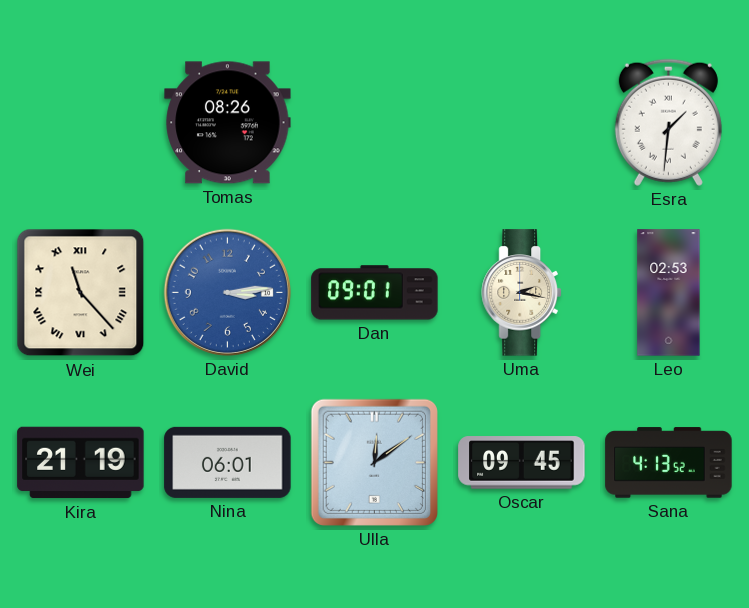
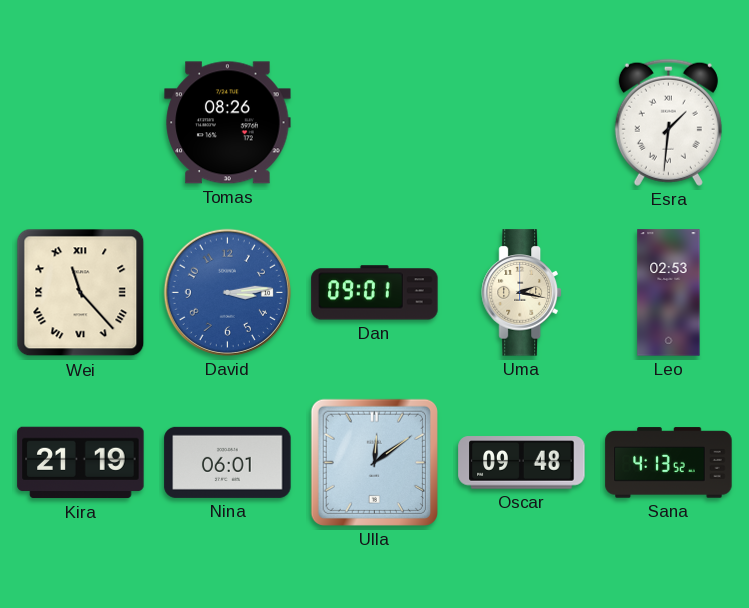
Oscar: 09:45 -> 09:48 (522, 463)
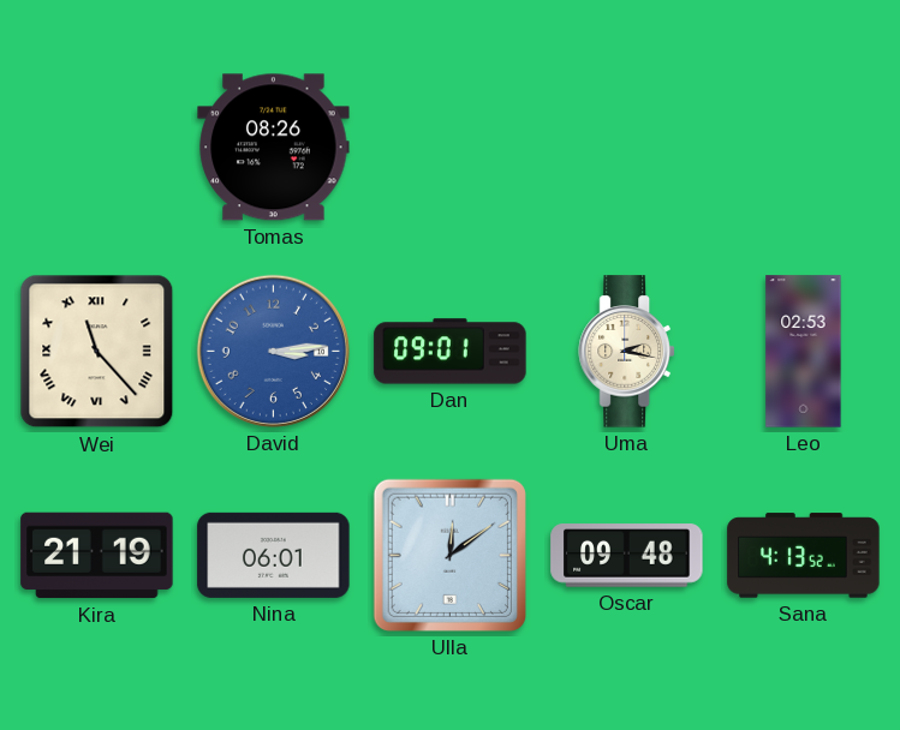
Esra: 1:31 -> none (668, 122)
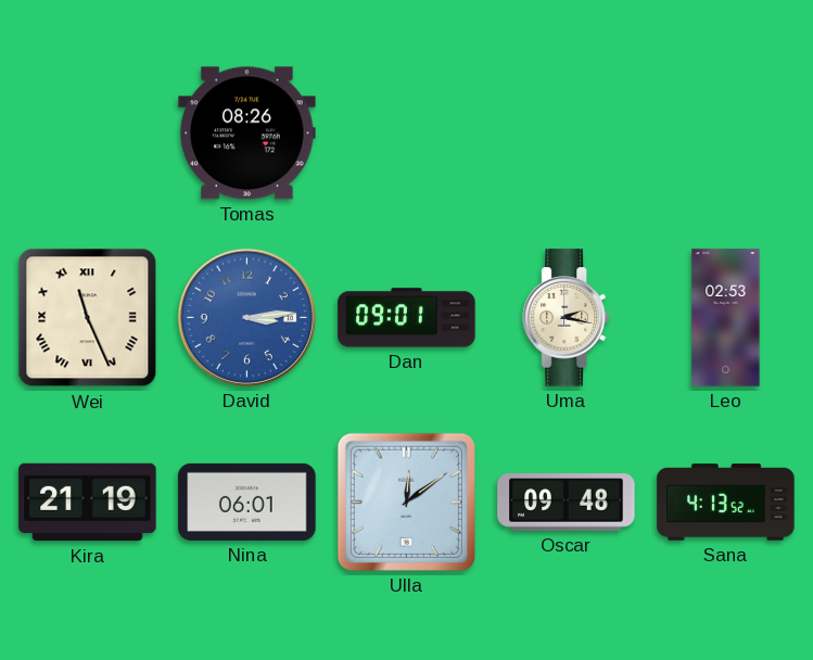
Wei: 11:23 -> 11:26 (88, 318)
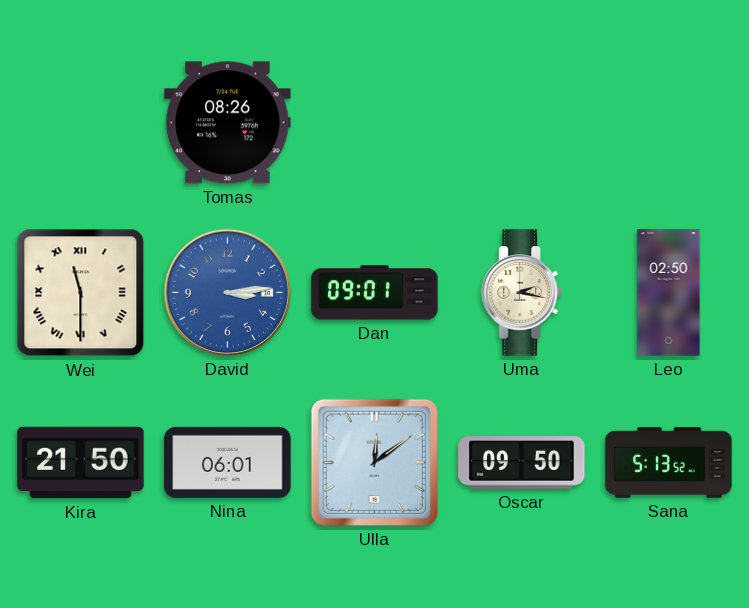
Wei: 11:26 -> 11:30 (81, 293)
Leo: 02:53 -> 02:50 (669, 293)
Kira: 21:19 -> 21:50 (81, 463)
Oscar: 09:48 -> 09:50 (522, 463)
Sana: 4:13 -> 5:13 (669, 463)
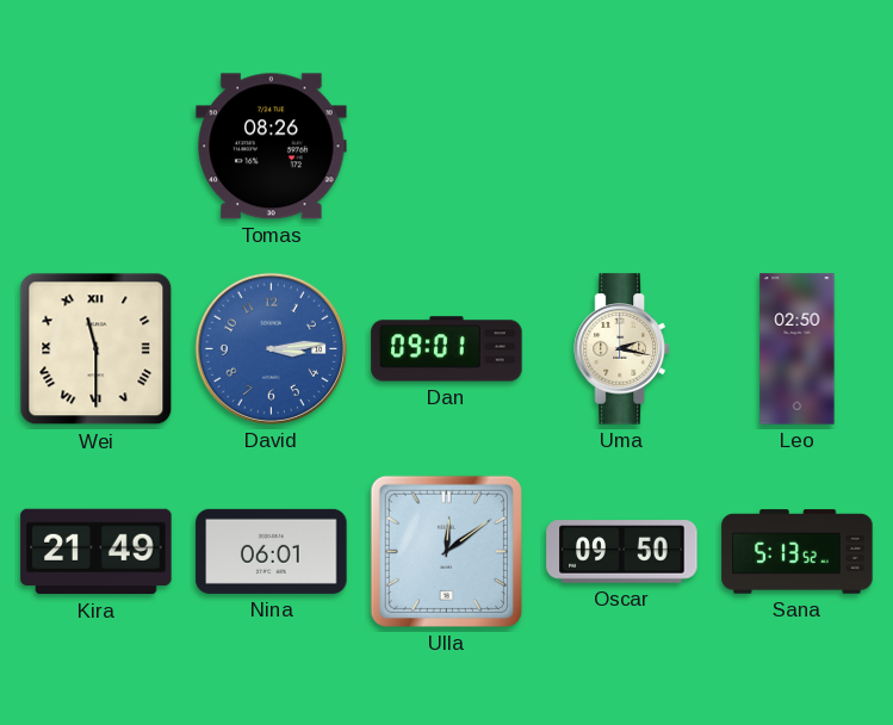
Kira: 21:50 -> 21:49 (97, 552)
